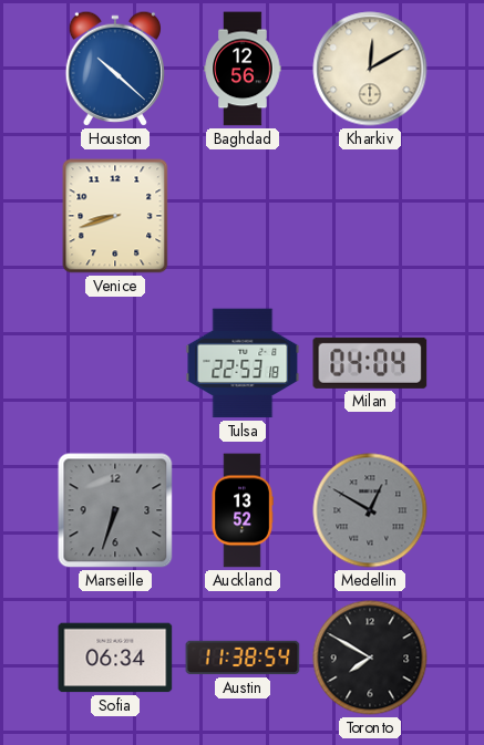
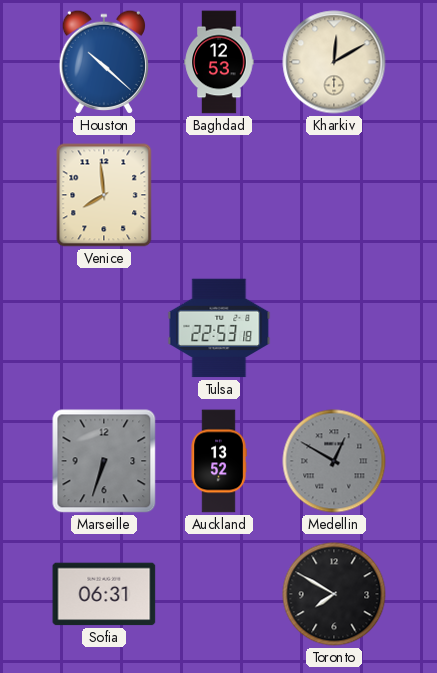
Baghdad: 12:56 -> 12:53 (219, 62)
Venice: 8:42 -> 7:59 (104, 195)
Milan: 04:04 -> none (370, 363)
Sofia: 06:34 -> 06:31 (104, 594)
Austin: 11:38 -> none (243, 658)
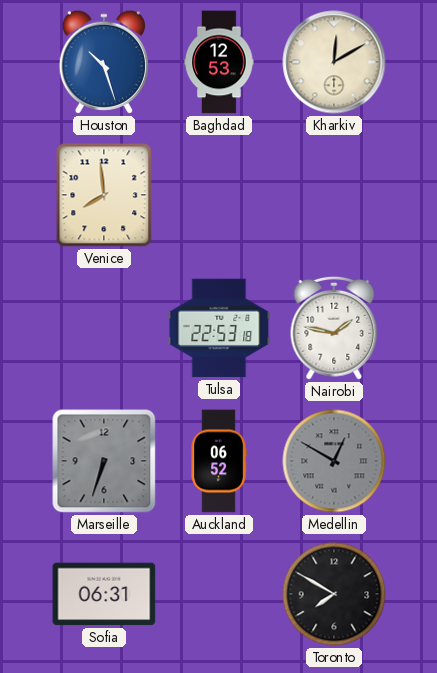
Houston: 10:22 -> 10:27 (103, 62)
Nairobi: none -> 1:47 (334, 328)
Auckland: 13:52 -> 06:52 (219, 461)
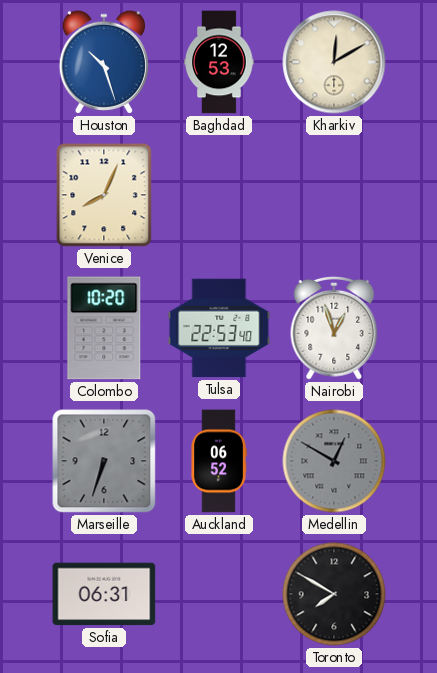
Venice: 7:59 -> 8:04 (104, 195)
Colombo: none -> 10:20 (104, 328)
Tulsa: 22:53:18 -> 22:53:40 (219, 328)
Nairobi: 1:47 -> 12:57 (334, 328)
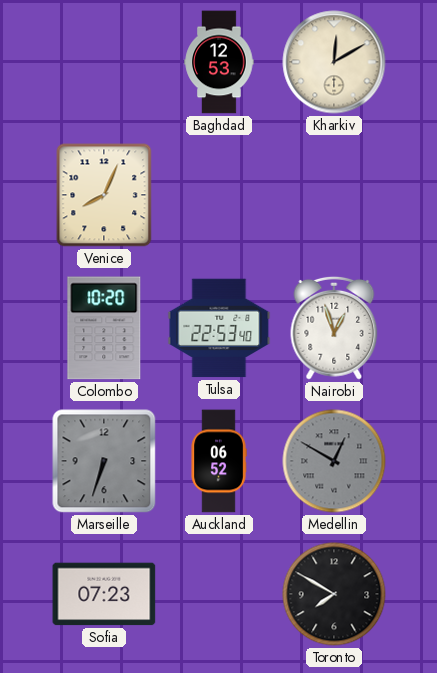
Houston: 10:27 -> none (103, 62)
Sofia: 06:31 -> 07:23 (104, 594)
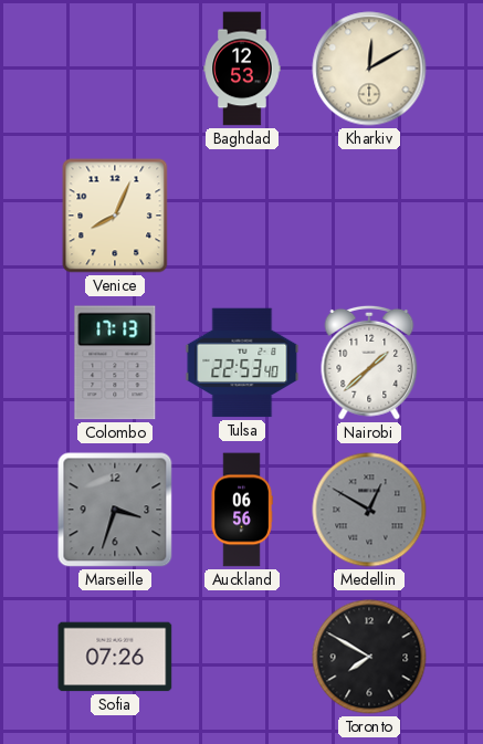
Colombo: 10:20 -> 17:13 (115, 363)
Nairobi: 12:57 -> 1:38 (369, 363)
Marseille: 6:33 -> 3:33 (115, 510)
Auckland: 06:52 -> 06:56 (242, 510)
Sofia: 07:23 -> 07:26 (115, 657)
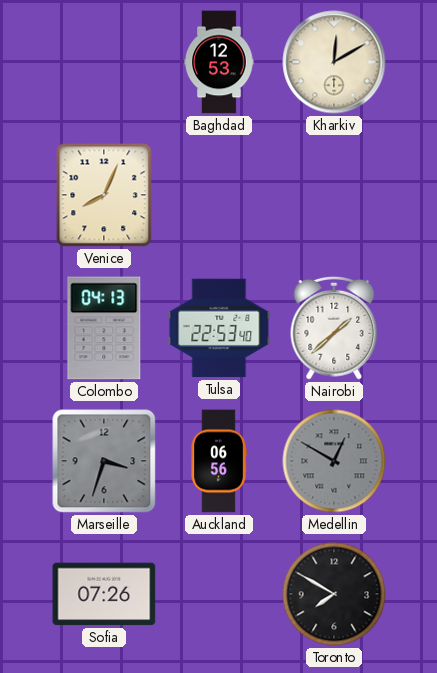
Colombo: 17:13 -> 04:13 (104, 328)
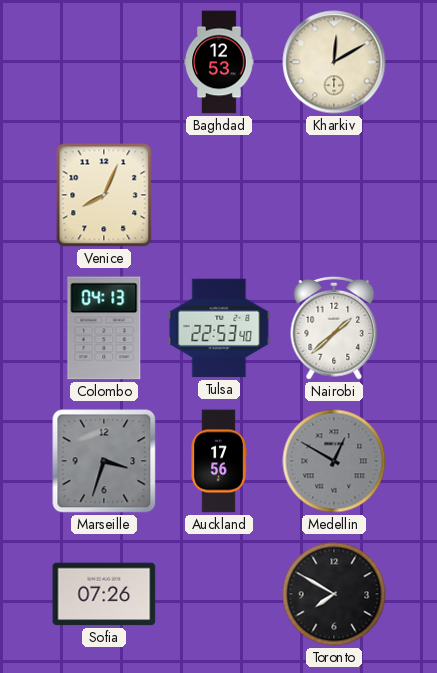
Auckland: 06:56 -> 17:56 (219, 461)
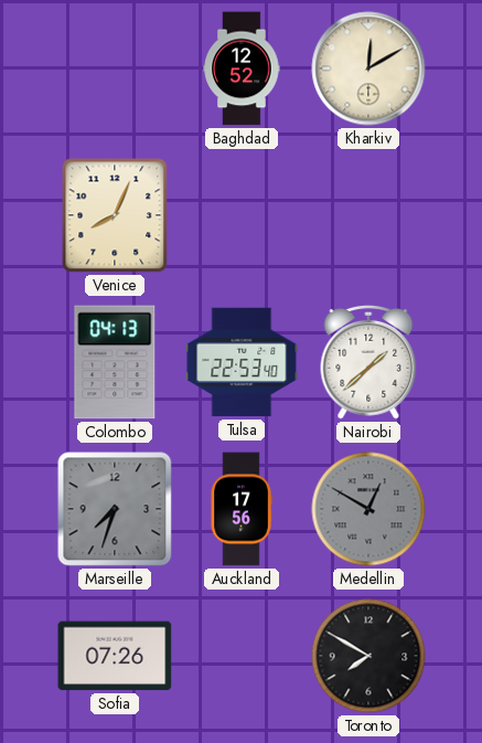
Baghdad: 12:53 -> 12:52 (242, 68)
Marseille: 3:33 -> 7:33 (115, 509)
